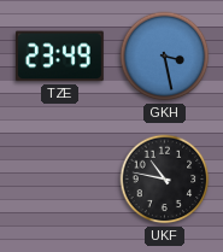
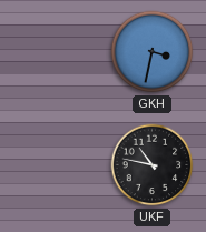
TZE: 23:49 -> none (59, 57)
GKH: 3:28 -> 3:32 (153, 52)
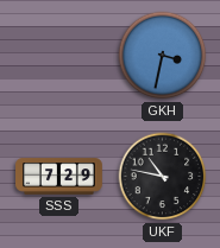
SSS: none -> 7:29 (59, 177)
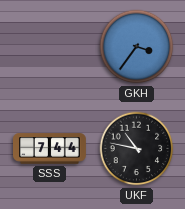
GKH: 3:32 -> 3:36 (137, 47)
SSS: 7:29 -> 7:44 (50, 149)
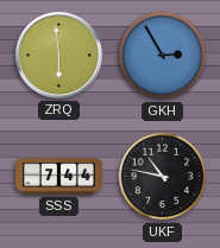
ZRQ: none -> 5:59 (58, 55)
GKH: 3:36 -> 2:55 (163, 56)
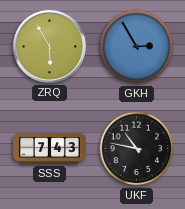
ZRQ: 5:59 -> 5:55 (49, 46)
SSS: 7:44 -> 7:43 (50, 149)
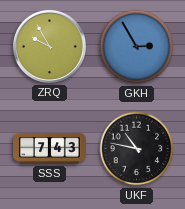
ZRQ: 5:55 -> 9:55 (49, 46)
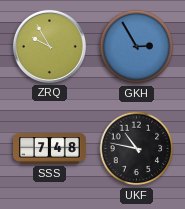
SSS: 7:43 -> 7:48 (50, 149)
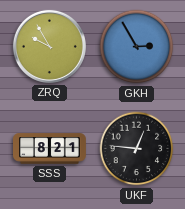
SSS: 7:48 -> 8:21 (50, 149)
UKF: 10:47 -> 12:46 (137, 149)
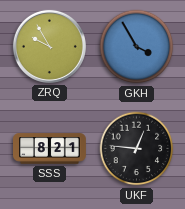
GKH: 2:55 -> 3:55 (137, 47)
